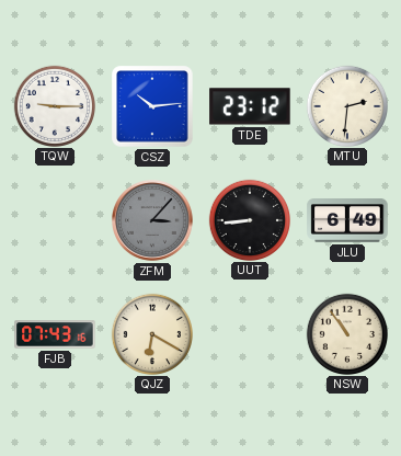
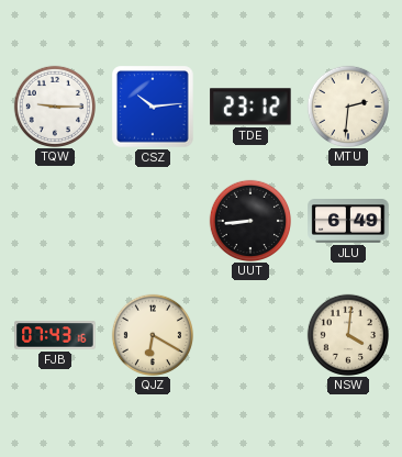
ZFM: 3:07 -> none (153, 221)
NSW: 10:54 -> 4:01 (347, 334)
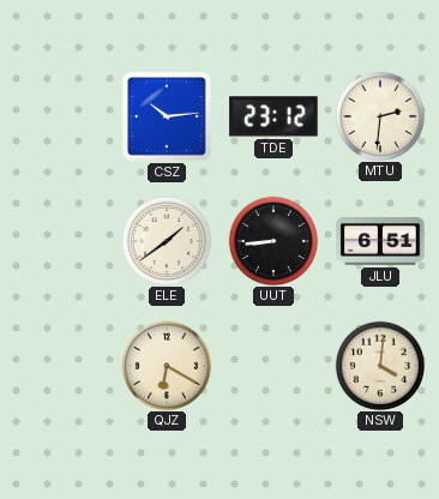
TQW: 9:15 -> none (54, 105)
ELE: none -> 1:39 (166, 240)
JLU: 6:49 -> 6:51 (380, 242)
FJB: 07:43 -> none (55, 335)
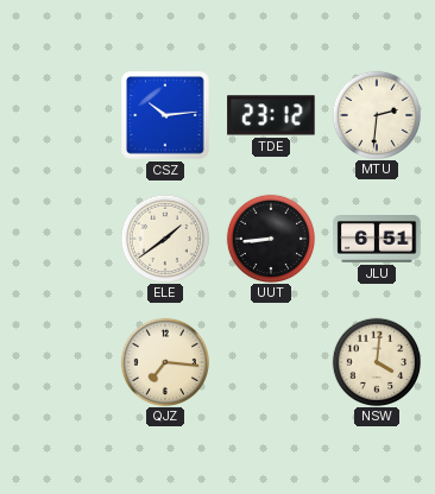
QJZ: 6:20 -> 7:16 (164, 361)
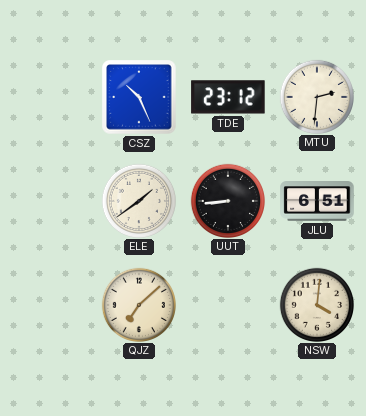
CSZ: 10:14 -> 10:26 (139, 97)
QJZ: 7:16 -> 7:08 (138, 304)
